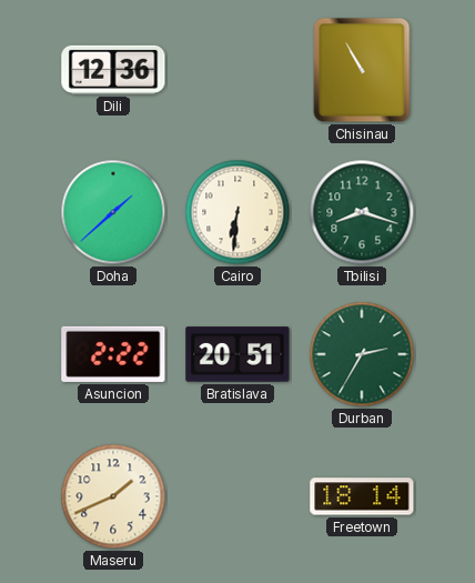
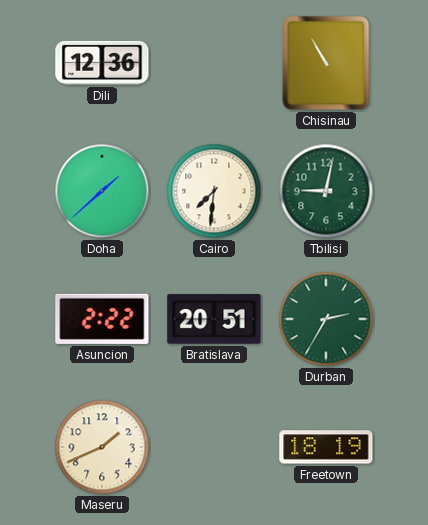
Cairo: 6:31 -> 7:31 (214, 191)
Tbilisi: 8:18 -> 9:02 (326, 191)
Freetown: 18:14 -> 18:19 (326, 447)
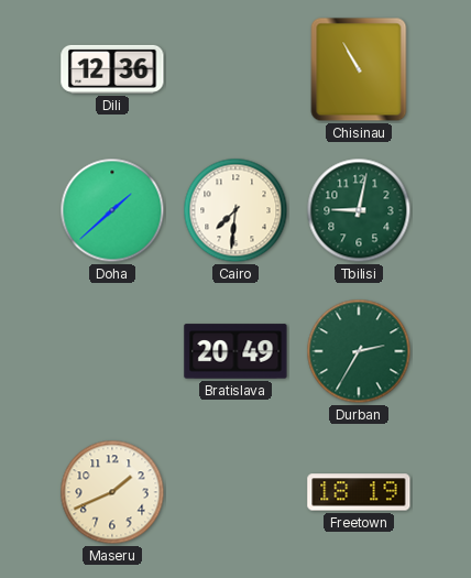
Asuncion: 2:22 -> none (102, 319)
Bratislava: 20:51 -> 20:49 (235, 351)
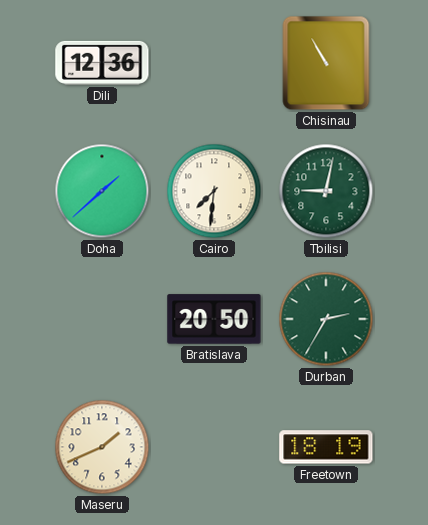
Bratislava: 20:49 -> 20:50 (214, 319)
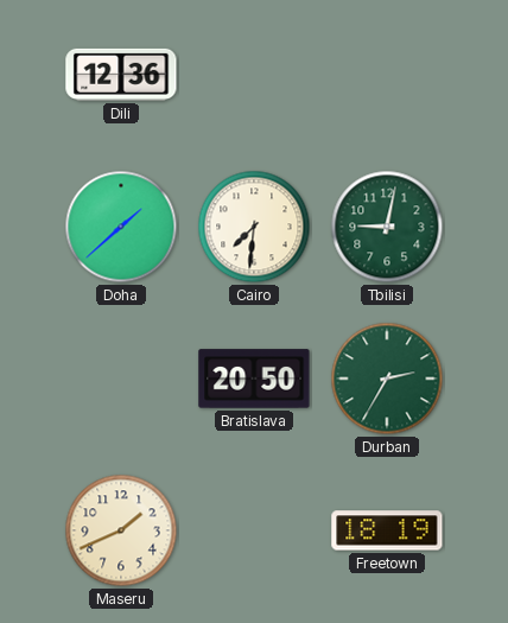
Chisinau: 10:55 -> none (326, 63)
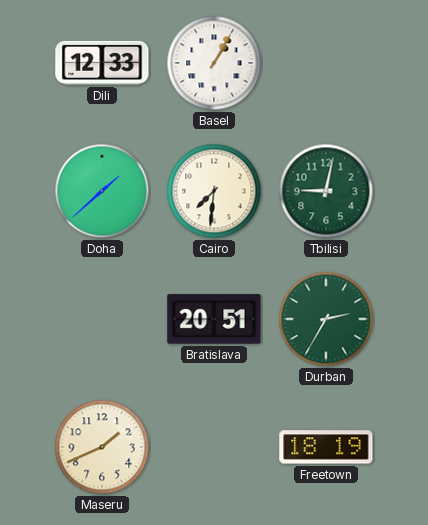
Dili: 12:36 -> 12:33 (102, 63)
Basel: none -> 1:05 (214, 63)
Bratislava: 20:50 -> 20:51 (214, 319)
